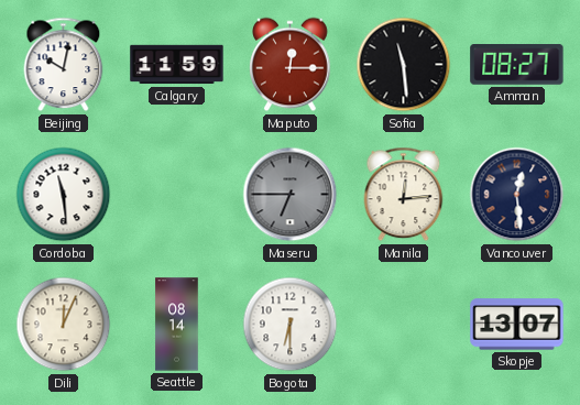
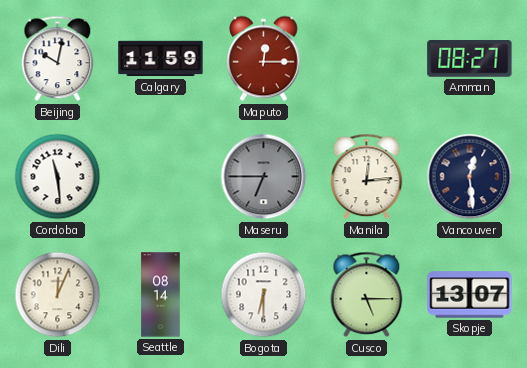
Sofia: 11:29 -> none (404, 65)
Cusco: none -> 5:15 (367, 295)
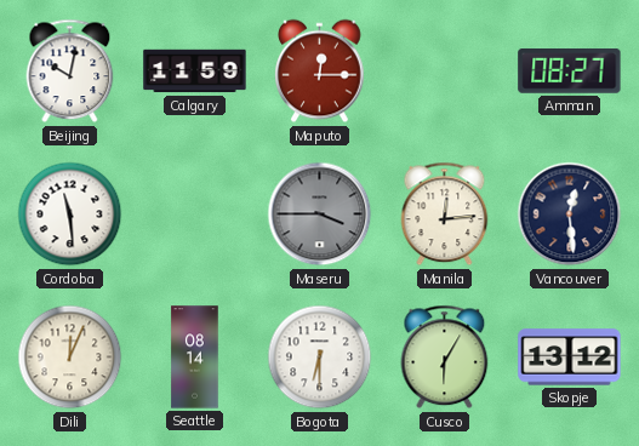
Maseru: 6:45 -> 3:45 (320, 215)
Cusco: 5:15 -> 6:05 (445, 358)
Skopje: 13:07 -> 13:12 (570, 358)
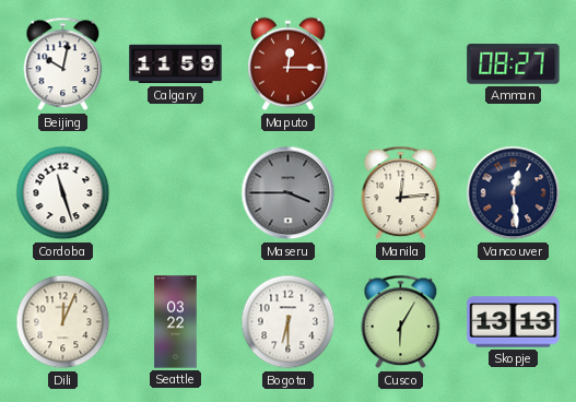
Cordoba: 11:29 -> 11:27 (63, 193)
Seattle: 08:14 -> 03:22 (176, 322)
Skopje: 13:12 -> 13:13 (514, 322)
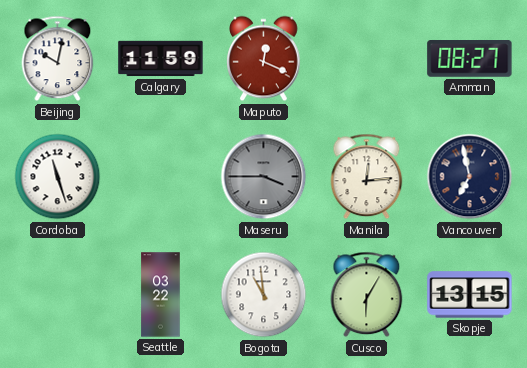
Maputo: 12:15 -> 12:19 (264, 59)
Vancouver: 12:29 -> 6:58 (470, 177)
Dili: 12:04 -> none (63, 322)
Bogota: 6:30 -> 10:59 (264, 295)
Skopje: 13:13 -> 13:15 (470, 295)
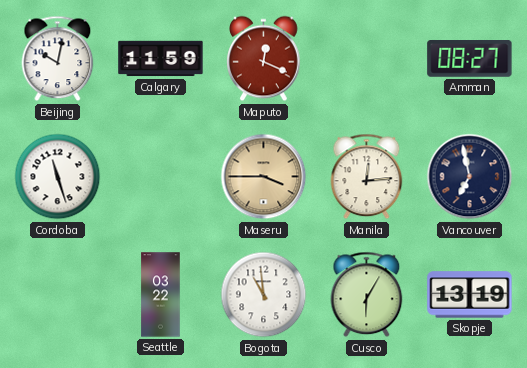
Maseru dial: grey -> champagne (264, 177)
Skopje: 13:15 -> 13:19 (470, 295)
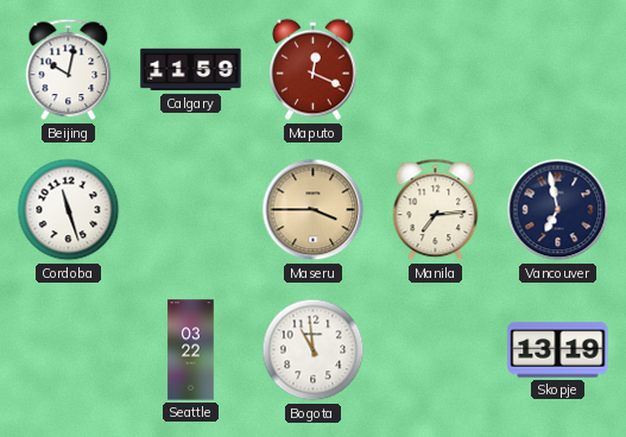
Amman: 08:27 -> none (470, 59)
Manila: 12:14 -> 7:14 (436, 210)
Cusco: 6:05 -> none (367, 295)
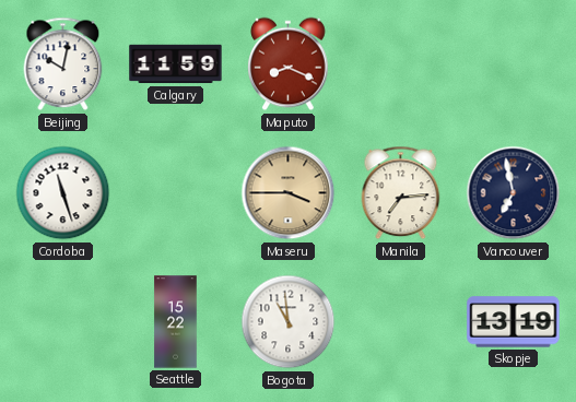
Maputo: 12:19 -> 8:19 (289, 64)
Seattle: 03:22 -> 15:22 (176, 322)
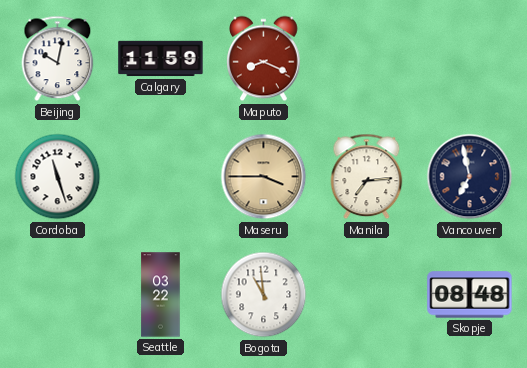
Seattle: 15:22 -> 03:22 (161, 295)
Skopje: 13:19 -> 08:48 (470, 295)
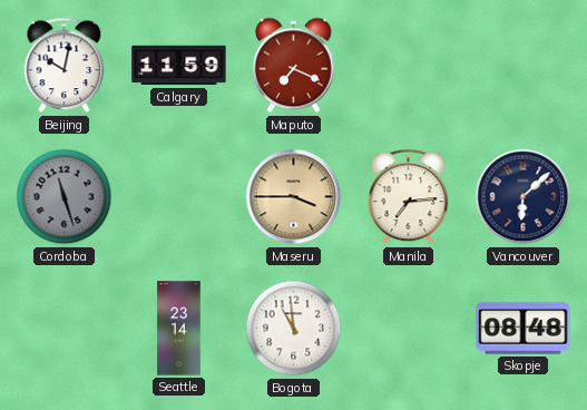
Maputo: 8:19 -> 7:19 (294, 66)
Cordoba dial: white -> grey (65, 197)
Vancouver: 6:58 -> 6:08 (524, 197)
Seattle: 03:22 -> 23:14 (179, 329)
